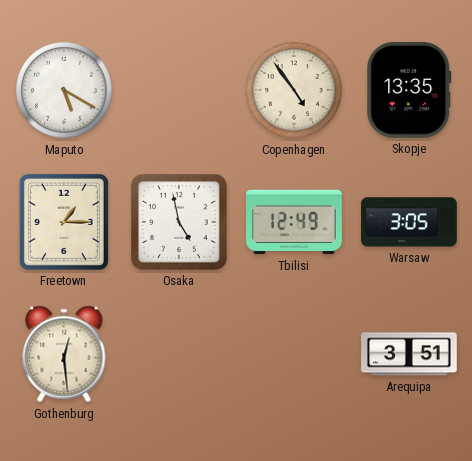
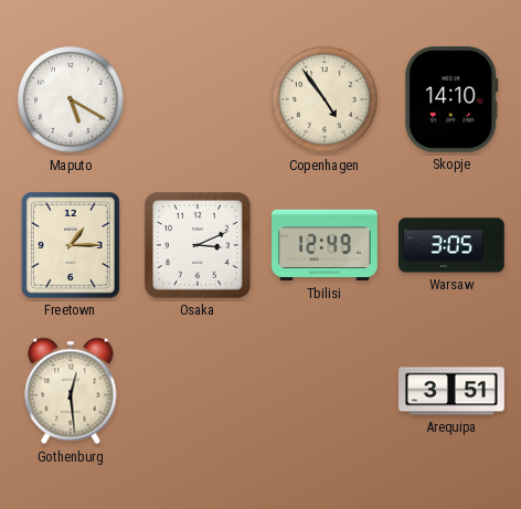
Skopje: 13:35 -> 14:10 (451, 100)
Osaka: 4:58 -> 3:11 (199, 246)
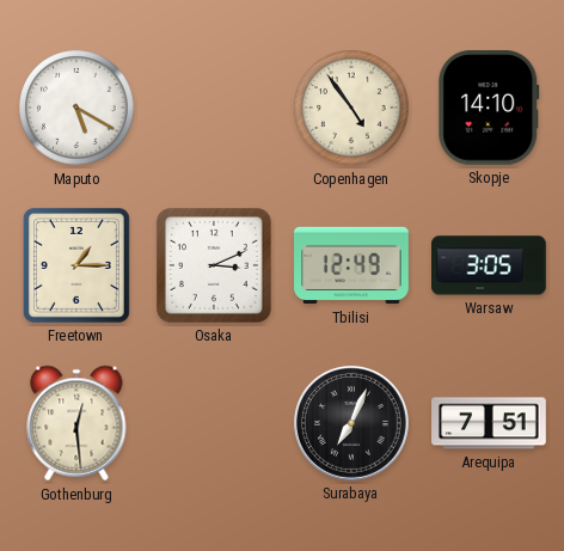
Surabaya: none -> 7:04 (351, 423)
Arequipa: 3:51 -> 7:51 (489, 423)
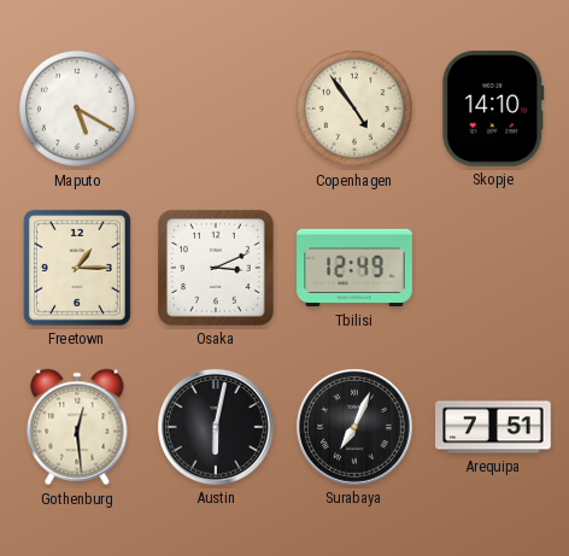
Warsaw: 3:05 -> none (489, 265)
Austin: none -> 6:02 (216, 427)
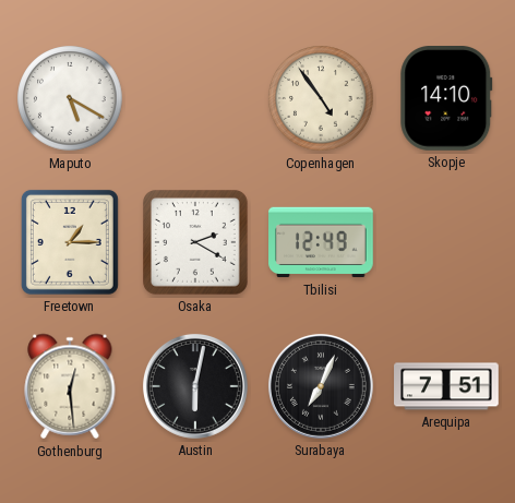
Osaka: 3:11 -> 2:20 (196, 243)
